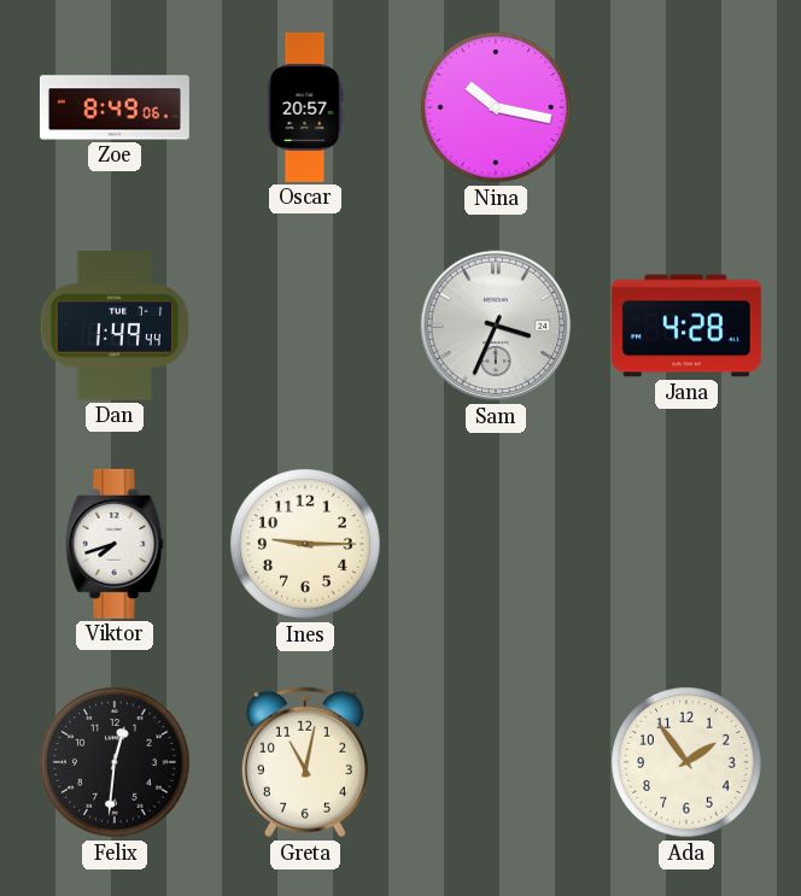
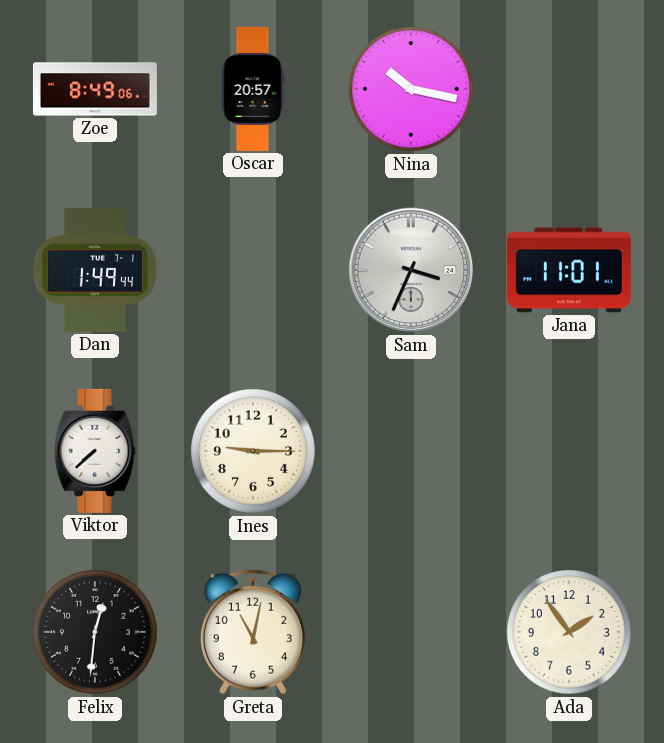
Jana: 4:28 -> 11:01 (569, 270)
Viktor: 7:42 -> 7:38 (95, 451)
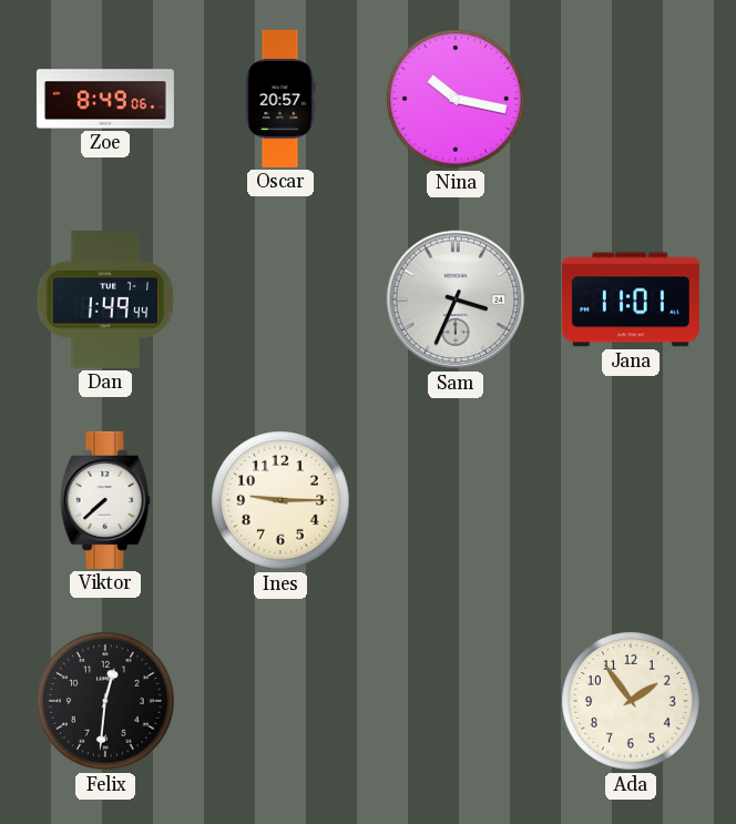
Greta: 11:02 -> none (253, 632)
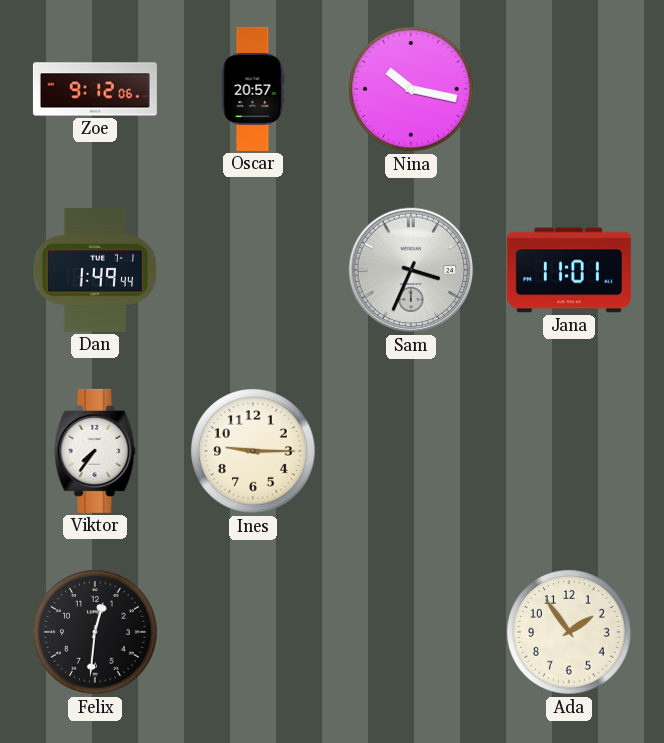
Zoe: 8:49 -> 9:12 (95, 89)
Viktor: 7:38 -> 7:36 (95, 451)
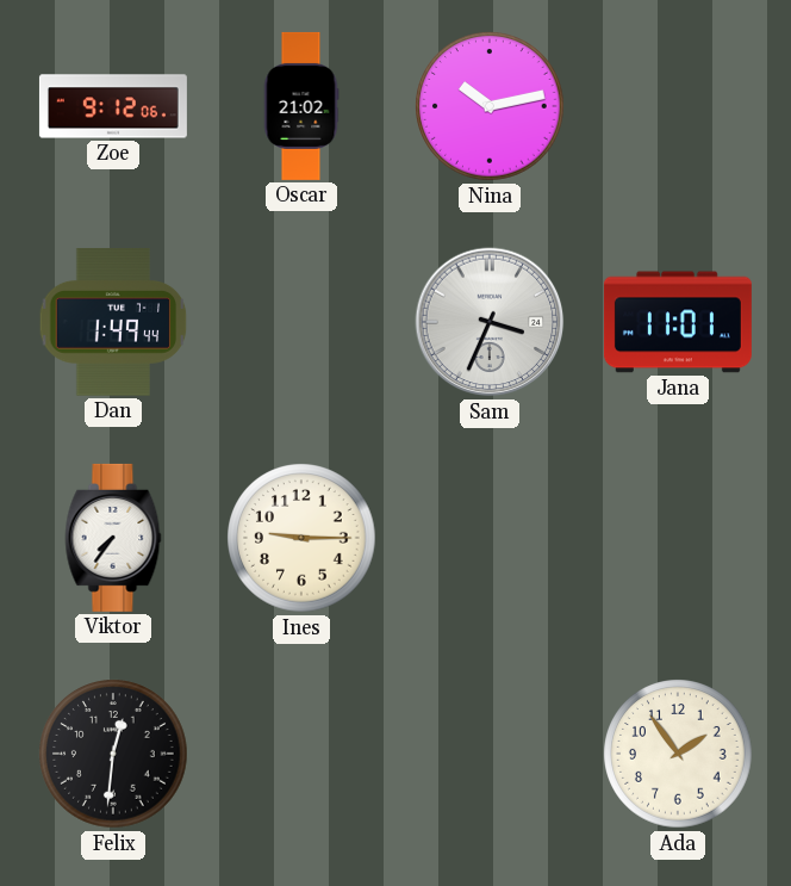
Oscar: 20:57 -> 21:02 (301, 106)
Nina: 10:17 -> 10:13 (490, 106)
